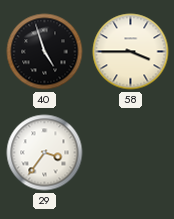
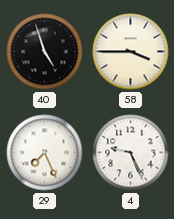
29: 3:36 -> 7:26 (45, 153)
4: none -> 9:26 (131, 153)
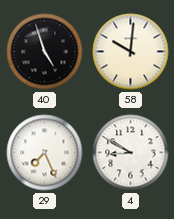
58: 3:45 -> 10:01 (131, 52)
4: 9:26 -> 8:50 (131, 153)
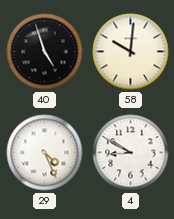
29: 7:26 -> 4:26 (45, 153)
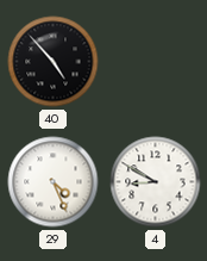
40: 4:57 -> 4:53 (54, 62)
58: 10:01 -> none (131, 52)
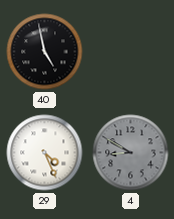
40: 4:53 -> 4:58 (45, 52)
4 dial: white -> grey (131, 153)
